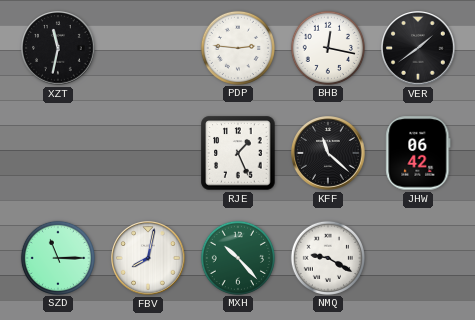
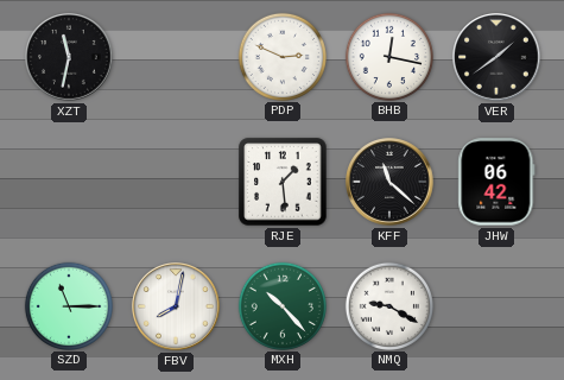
PDP: 2:46 -> 2:49 (281, 56)
RJE: 1:26 -> 1:29 (283, 182)
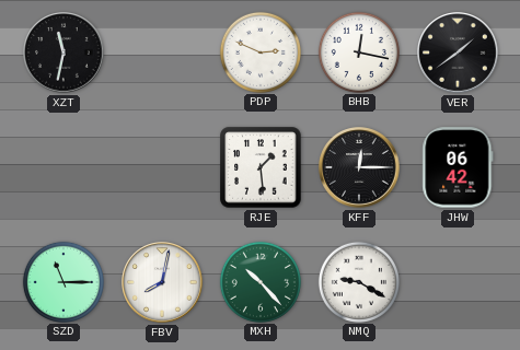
KFF: 11:22 -> 12:15 (359, 167)
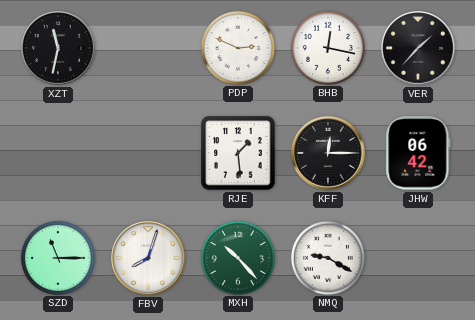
VER: 1:39 -> 1:37 (418, 48)
FBV: 8:02 -> 8:03 (148, 258)
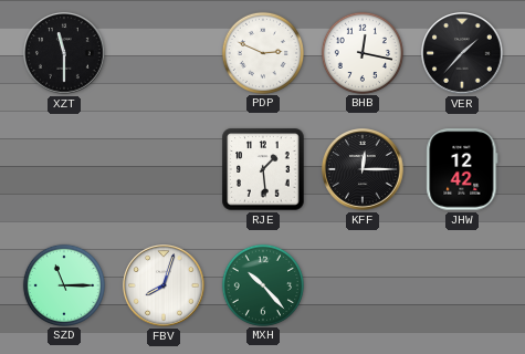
XZT: 11:32 -> 11:30 (64, 53)
JHW: 06:42 -> 12:42 (462, 169)
NMQ: 9:20 -> none (327, 257)
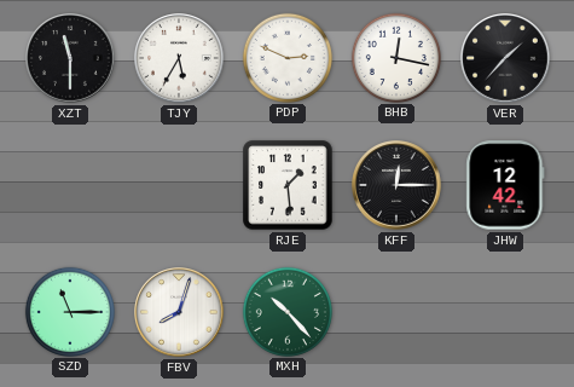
TJY: none -> 5:35 (179, 58)
